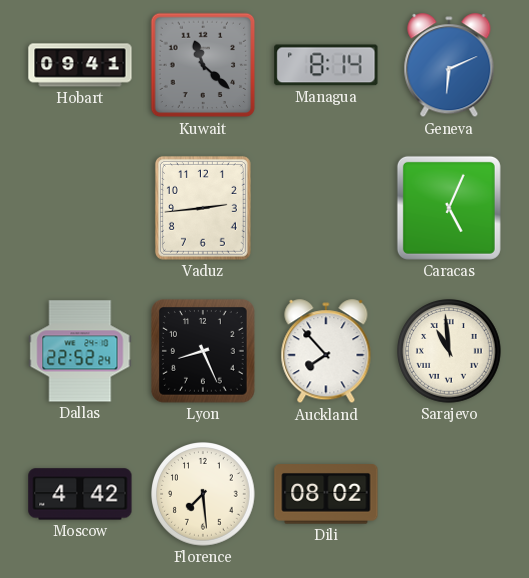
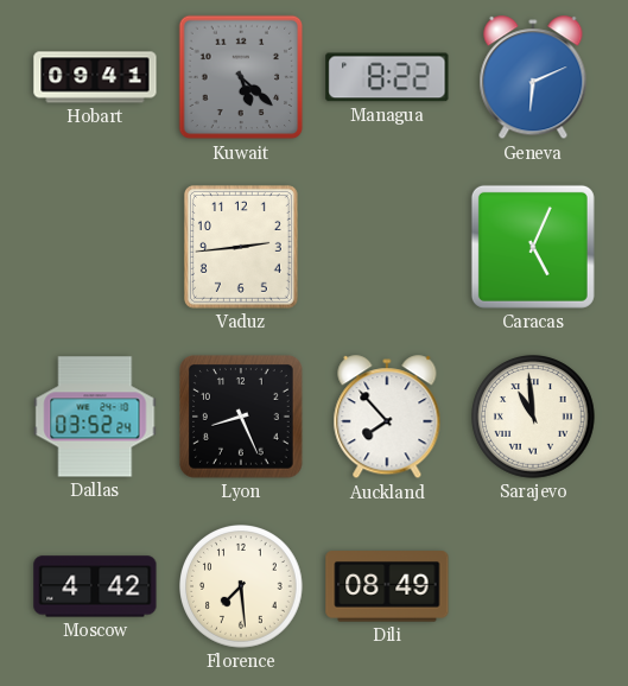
Kuwait: 11:22 -> 5:22 (241, 77)
Managua: 8:14 -> 8:22 (387, 77)
Dallas: 22:52 -> 03:52 (95, 417)
Dili: 08:02 -> 08:49 (387, 586)
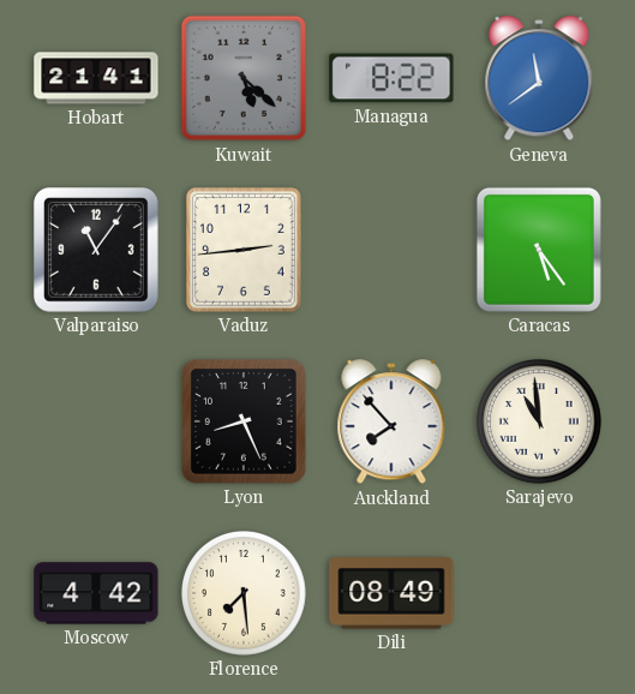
Hobart: 09:41 -> 21:41 (96, 78)
Geneva: 6:11 -> 11:39 (539, 79)
Valparaiso: none -> 11:06 (97, 251)
Caracas: 5:04 -> 5:24 (539, 250)
Dallas: 03:52 -> none (95, 417)
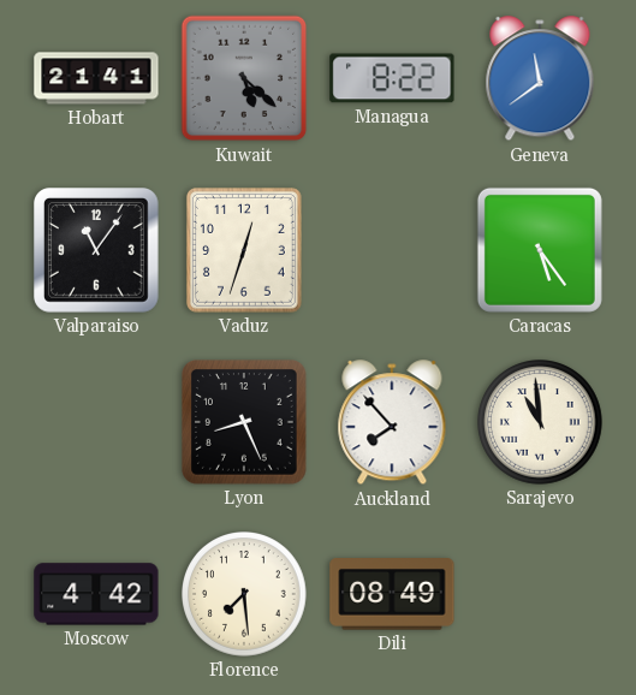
Vaduz: 2:44 -> 12:33 (244, 250)
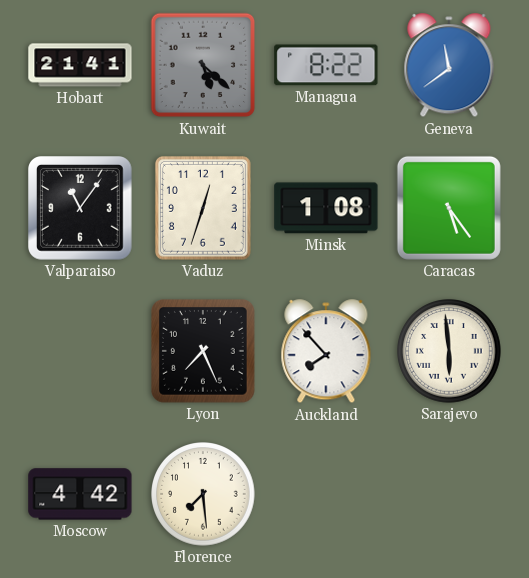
Minsk: none -> 1:08 (326, 208)
Lyon: 8:26 -> 7:26 (204, 352)
Sarajevo: 10:59 -> 5:59 (450, 352)
Dili: 08:49 -> none (392, 594)
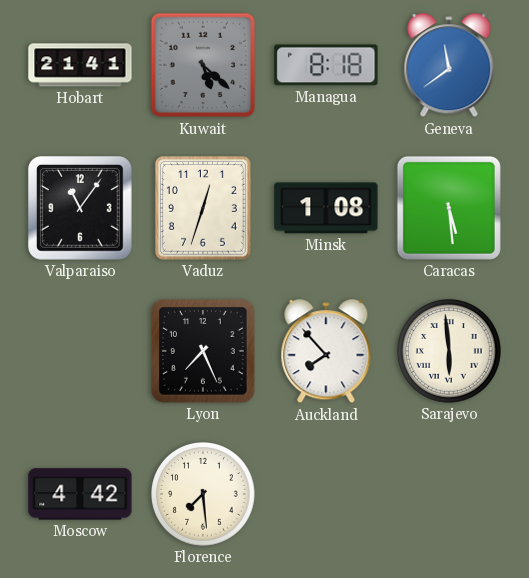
Managua: 8:22 -> 8:18 (326, 65)
Caracas: 5:24 -> 5:29 (449, 208)
